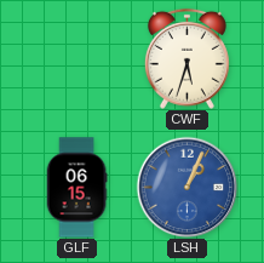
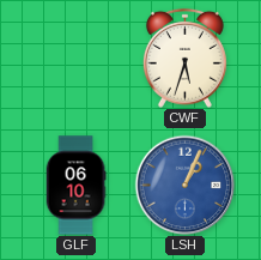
GLF: 06:15 -> 06:10 (75, 186)
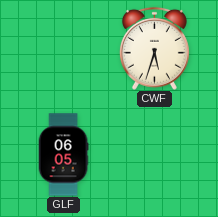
GLF: 06:10 -> 06:05 (63, 155)
LSH: 1:04 -> none (184, 185)
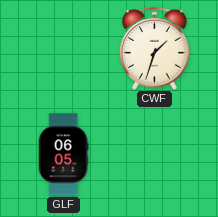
CWF: 5:33 -> 1:33 (154, 48)
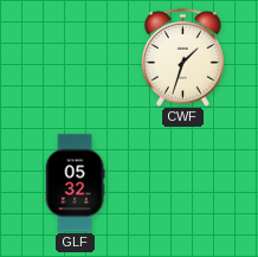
GLF: 06:05 -> 05:32 (75, 184)
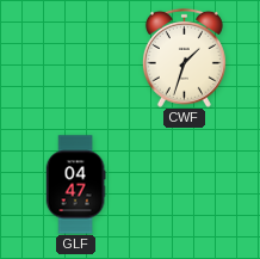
GLF: 05:32 -> 04:47 (75, 185)
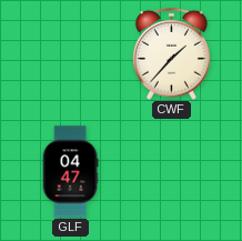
CWF: 1:33 -> 1:37 (171, 53)
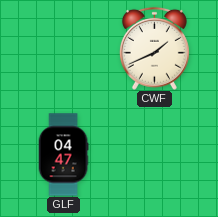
CWF: 1:37 -> 1:41 (154, 48)
